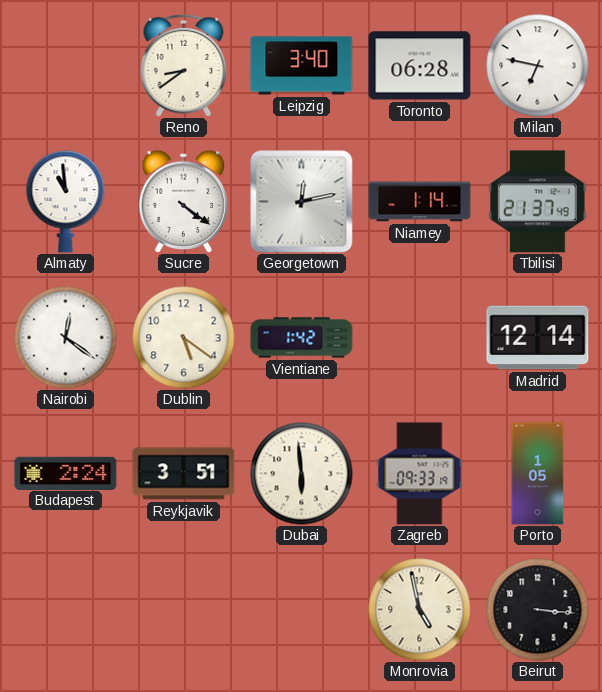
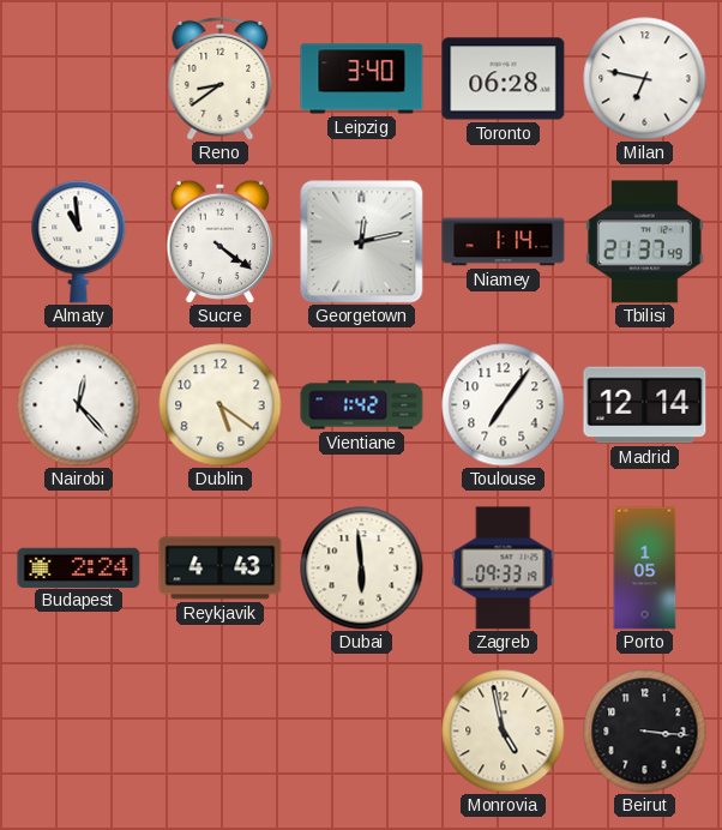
Nairobi: 12:21 -> 12:23 (79, 405)
Toulouse: none -> 7:06 (504, 405)
Reykjavik: 3:51 -> 4:43 (221, 569)
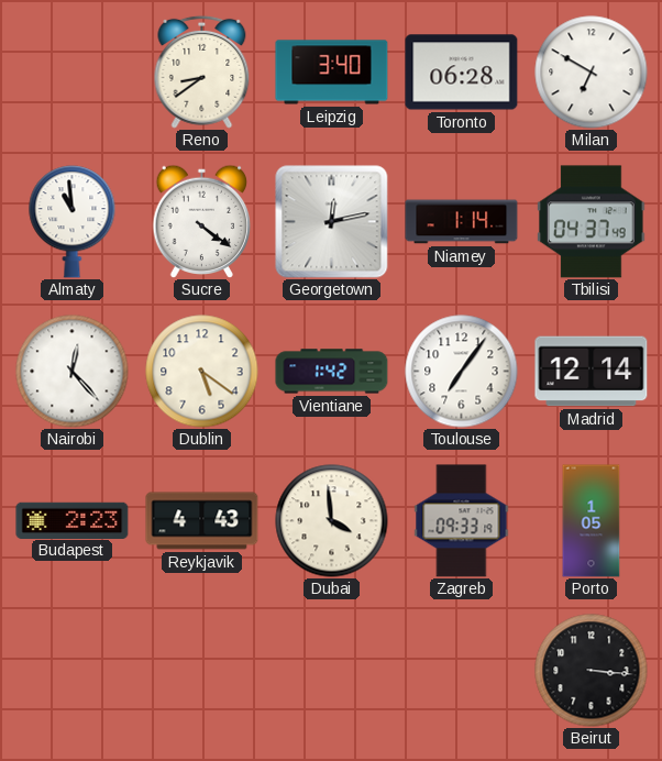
Milan: 6:47 -> 6:50 (592, 73)
Tbilisi: 21:37 -> 04:37 (592, 222)
Budapest: 2:24 -> 2:23 (73, 520)
Dubai: 5:59 -> 3:59 (332, 521)
Monrovia: 4:58 -> none (504, 732)
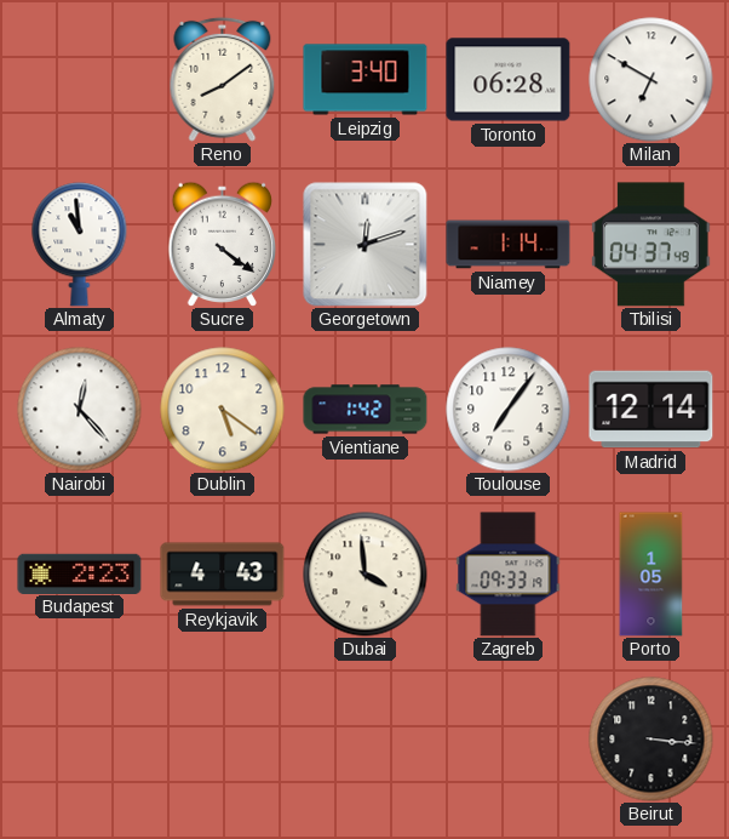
Reno: 8:39 -> 8:09 (223, 79)
Georgetown: 12:13 -> 12:12 (366, 245)
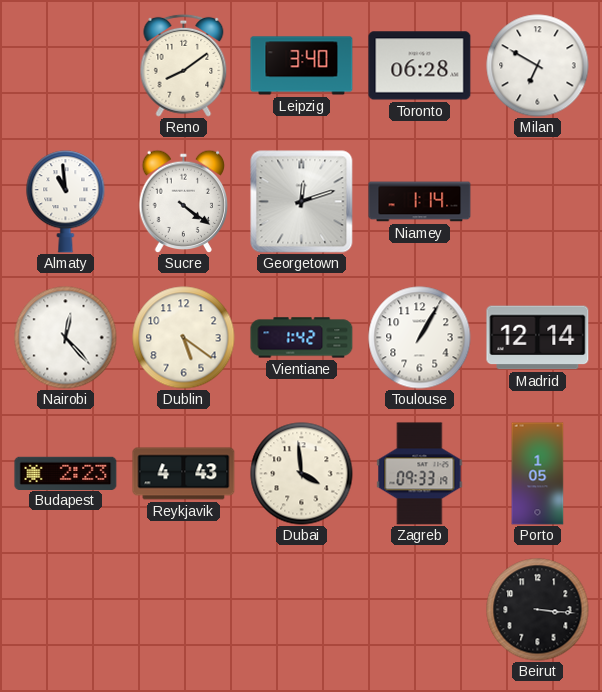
Tbilisi: 04:37 -> none (651, 245)
Toulouse: 7:06 -> 1:05 (420, 338)
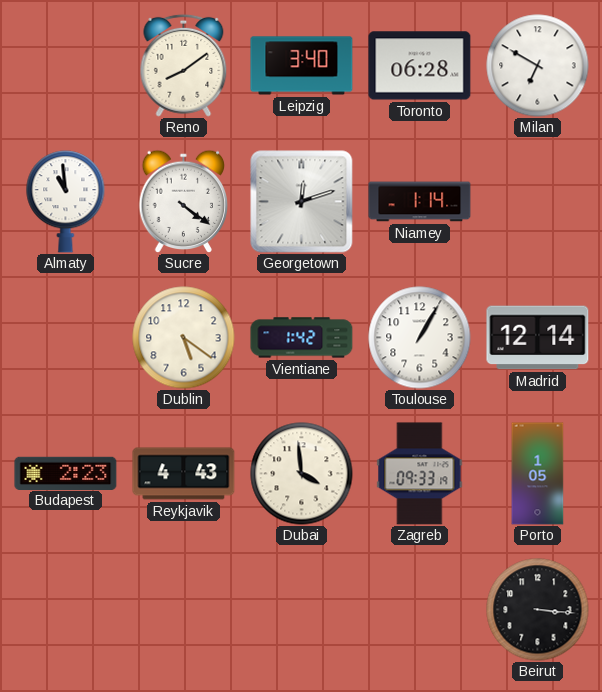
Nairobi: 12:23 -> none (66, 338)
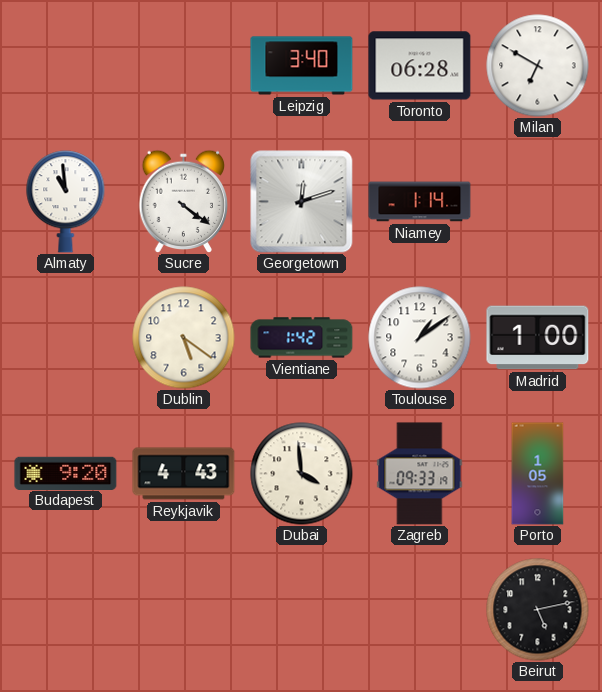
Reno: 8:09 -> none (184, 65)
Toulouse: 1:05 -> 1:09 (420, 338)
Madrid: 12:14 -> 1:00 (538, 338)
Budapest: 2:23 -> 9:20 (66, 473)
Beirut: 3:16 -> 5:13 (538, 610)
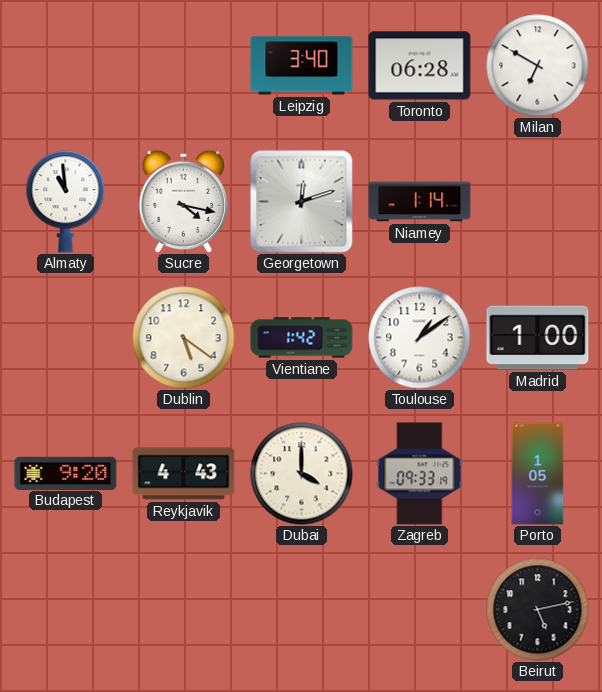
Sucre: 4:21 -> 4:17 (183, 201)
Dubai: 3:59 -> 4:00 (302, 474)
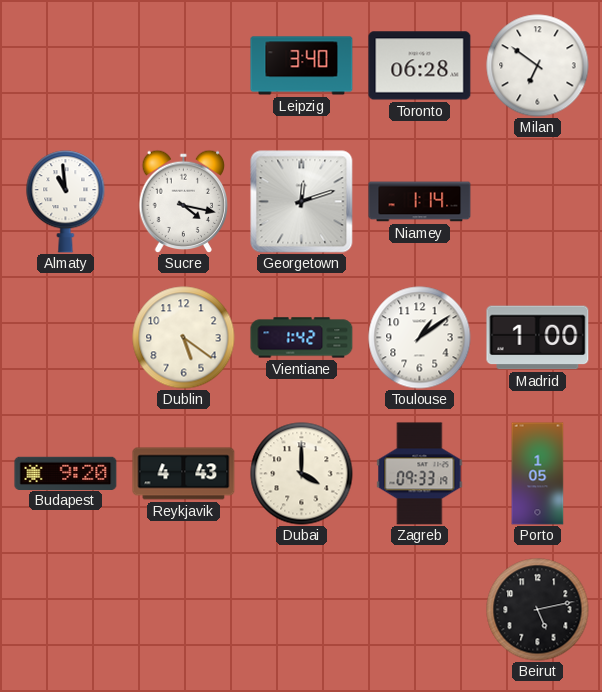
Milan: 6:50 -> 6:51 (538, 66)
